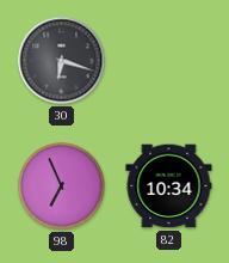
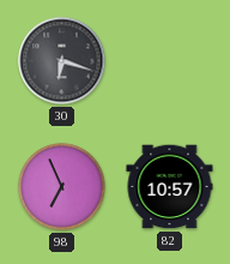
82: 10:34 -> 10:57 (170, 187)
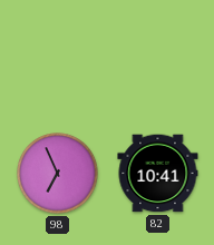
30: 6:18 -> none (62, 61)
82: 10:57 -> 10:41 (158, 174)
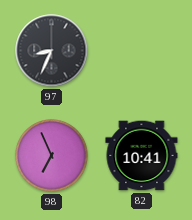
97: none -> 8:34 (52, 51)
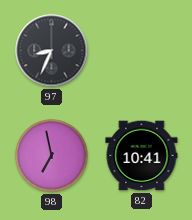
98: 6:56 -> 6:58 (52, 156)
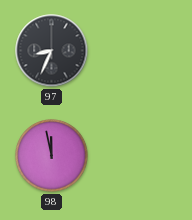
98: 6:58 -> 11:58 (52, 156)
82: 10:41 -> none (142, 156)
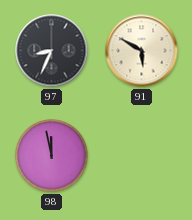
91: none -> 5:50 (142, 51)
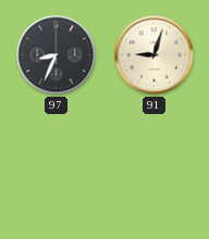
91: 5:50 -> 9:03 (155, 55)
98: 11:58 -> none (52, 156)
